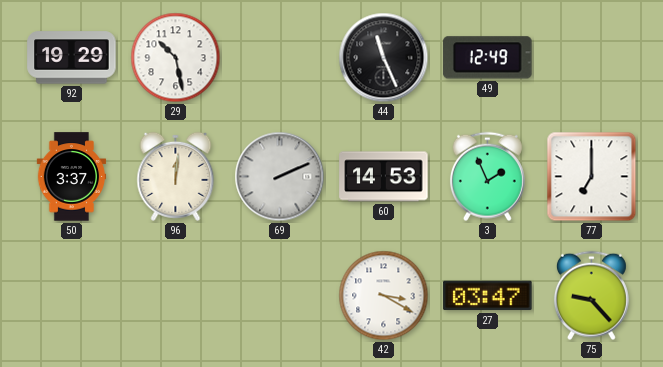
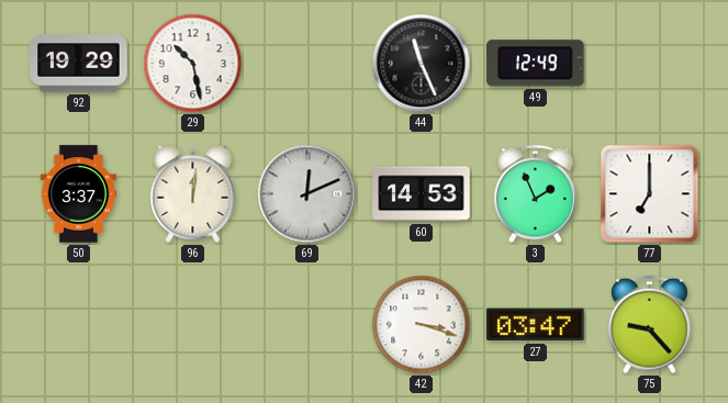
69: 2:11 -> 12:11 (307, 194)
42: 3:20 -> 3:18 (422, 325)
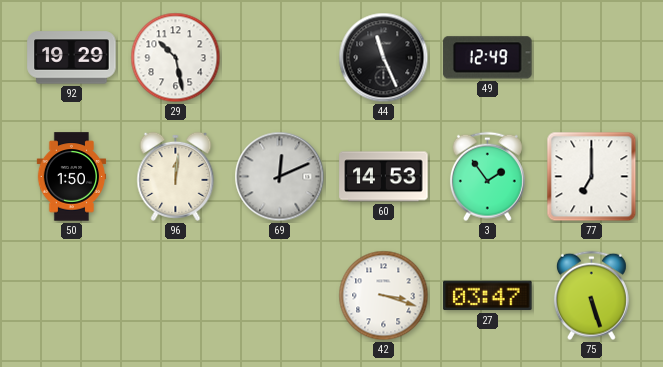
50: 3:37 -> 1:50 (72, 177)
3: 1:56 -> 1:54 (487, 177)
75: 9:23 -> 5:27 (591, 296)
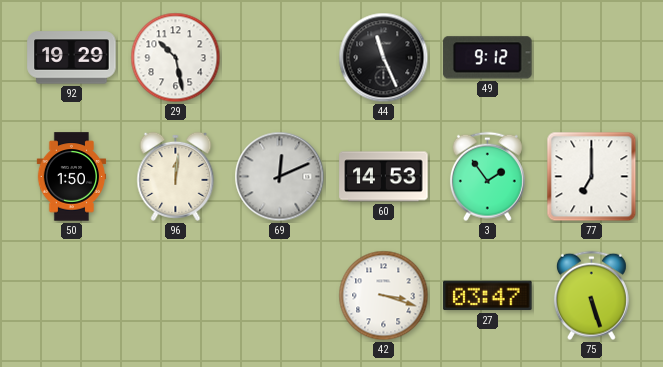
49: 12:49 -> 9:12 (488, 58)
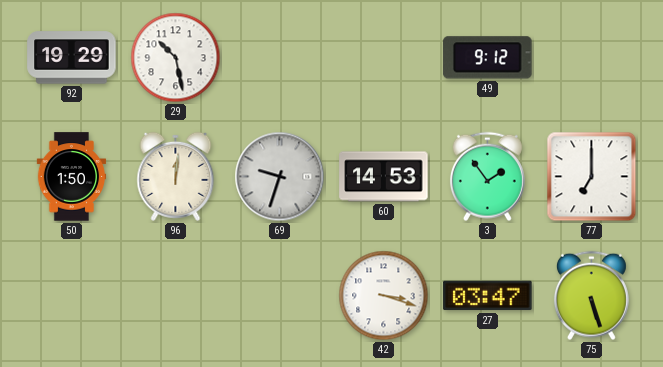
44: 11:26 -> none (384, 58)
69: 12:11 -> 9:33 (280, 177)
